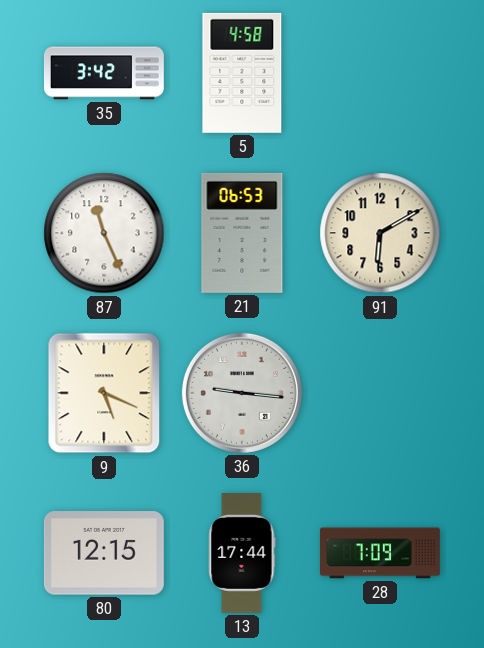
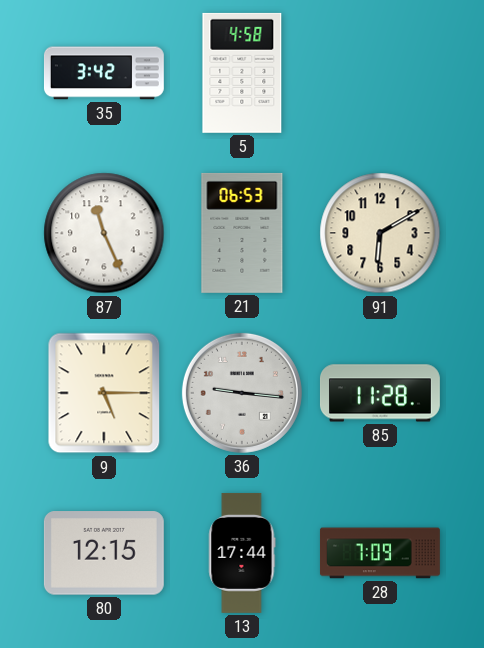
9: 5:19 -> 5:15 (104, 393)
85: none -> 11:28 (380, 393)
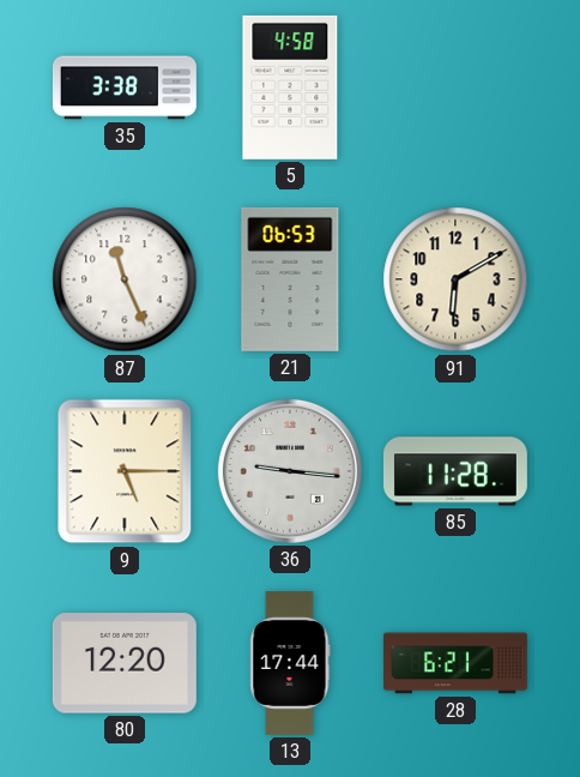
35: 3:42 -> 3:38 (125, 88)
80: 12:15 -> 12:20 (125, 663)
28: 7:09 -> 6:21 (455, 663)
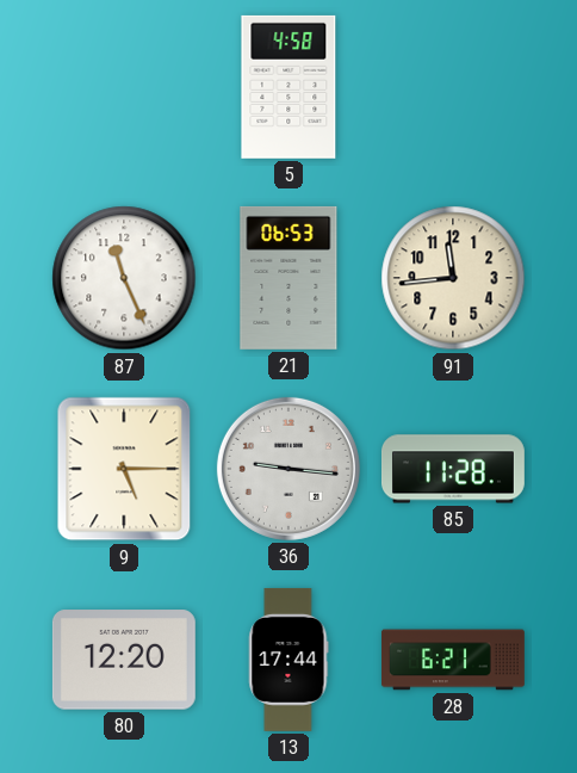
35: 3:38 -> none (125, 88)
91: 6:10 -> 11:44 (453, 278)
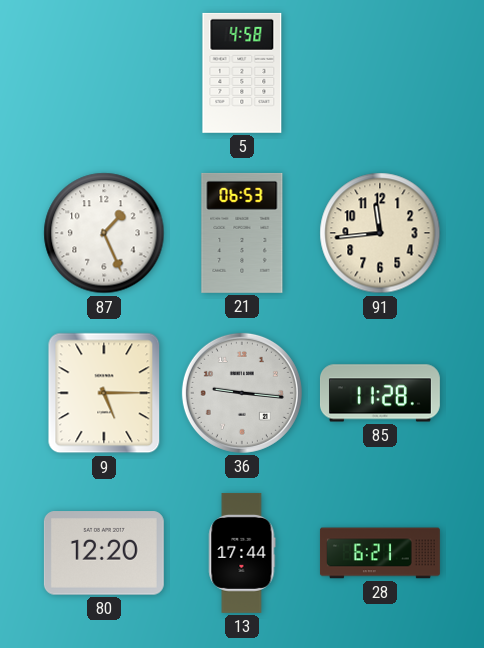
87: 11:26 -> 1:26 (104, 233)
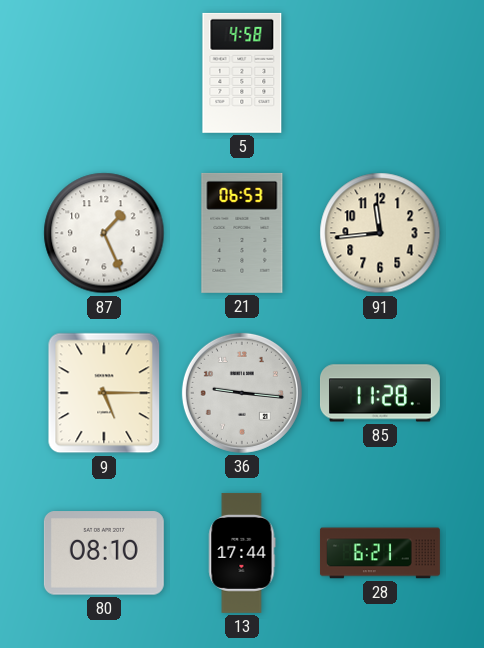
80: 12:20 -> 08:10 (104, 553)
